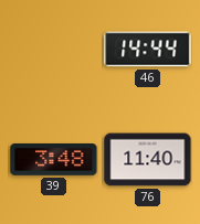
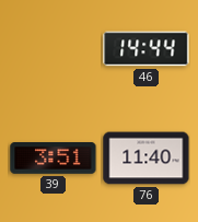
39: 3:48 -> 3:51 (54, 159)
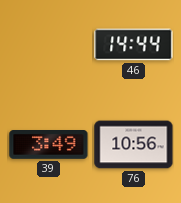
39: 3:51 -> 3:49 (49, 145)
76: 11:40 -> 10:56 (134, 145)
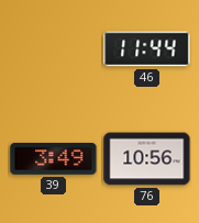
46: 14:44 -> 11:44 (147, 49)
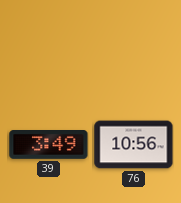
46: 11:44 -> none (147, 49)
